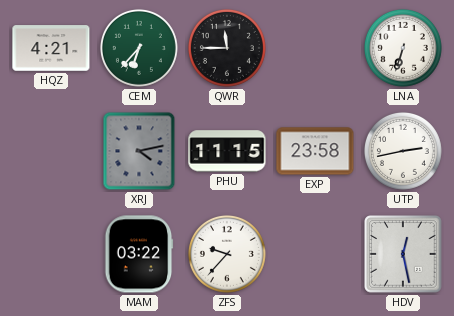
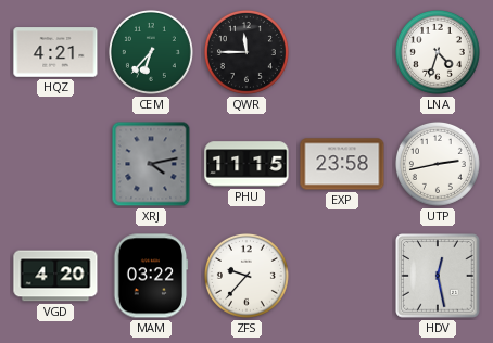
LNA: 6:33 -> 4:33 (438, 52)
VGD: none -> 4:20 (55, 276)
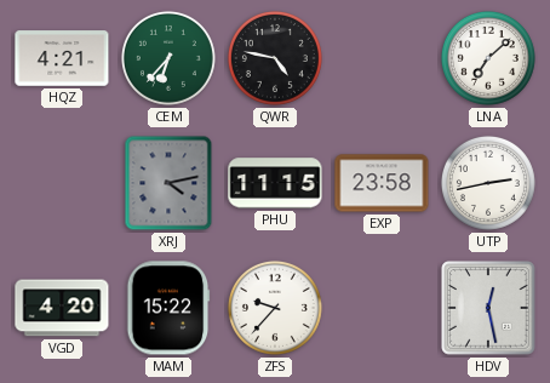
QWR: 11:45 -> 4:47 (275, 58)
LNA: 4:33 -> 7:08 (488, 58)
MAM: 03:22 -> 15:22 (168, 308)
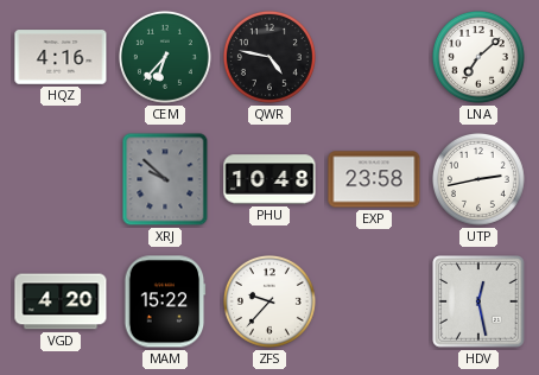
HQZ: 4:21 -> 4:16 (61, 57)
XRJ: 4:13 -> 9:52 (165, 179)
PHU: 11:15 -> 10:48 (269, 179)
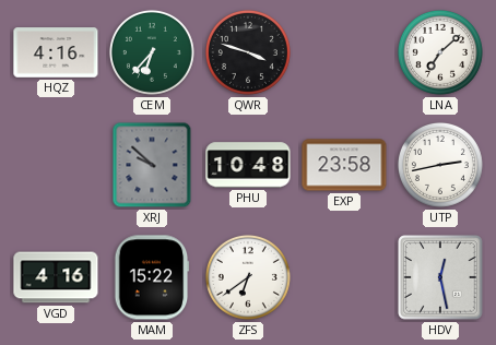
QWR: 4:47 -> 3:48 (248, 52)
VGD: 4:20 -> 4:16 (56, 277)
ZFS: 9:37 -> 6:39 (248, 277)
